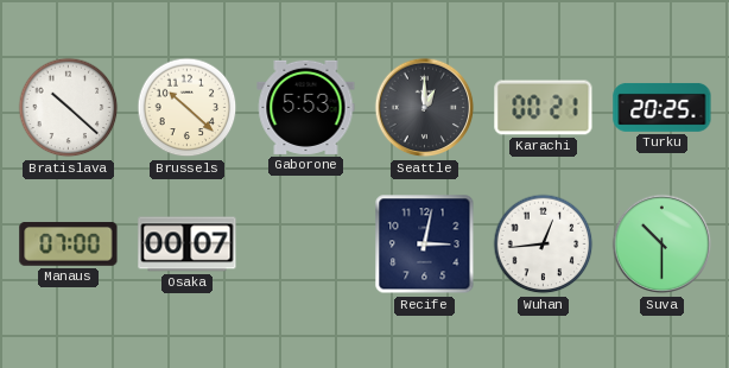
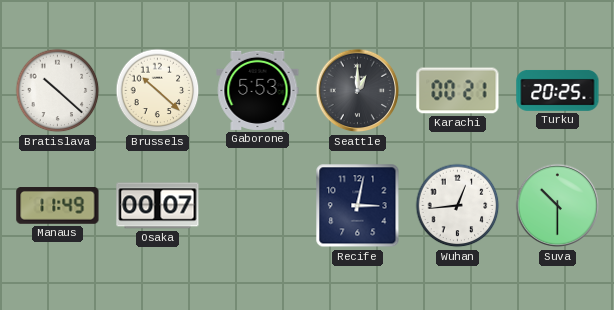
Manaus: 07:00 -> 11:49 (58, 206)
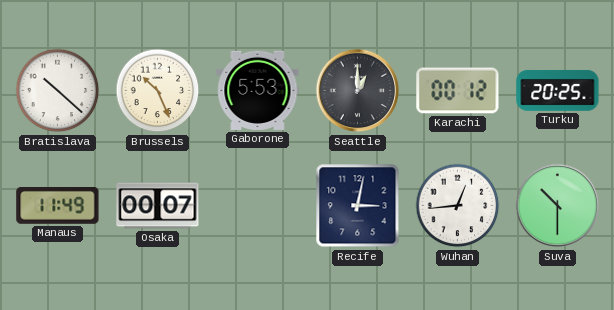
Brussels: 10:22 -> 10:26 (158, 91)
Karachi: 00:21 -> 00:12 (458, 91)
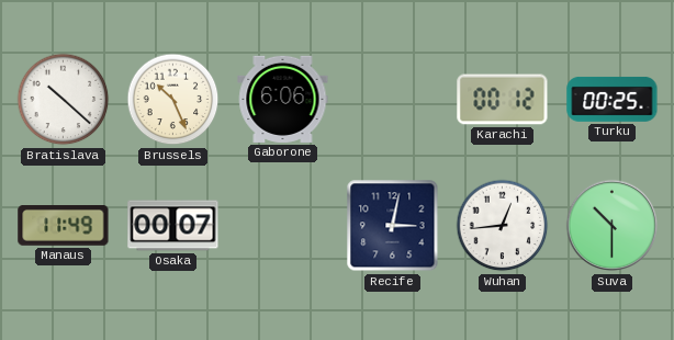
Gaborone: 5:53 -> 6:06 (283, 99)
Seattle: 1:00 -> none (358, 91)
Turku: 20:25 -> 00:25 (613, 99)
